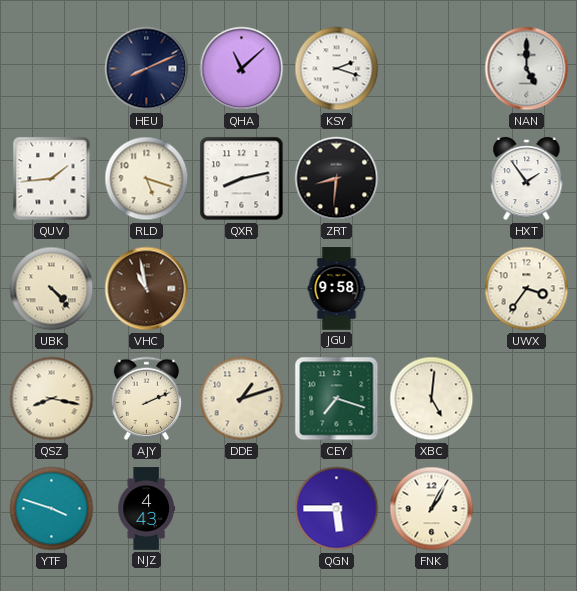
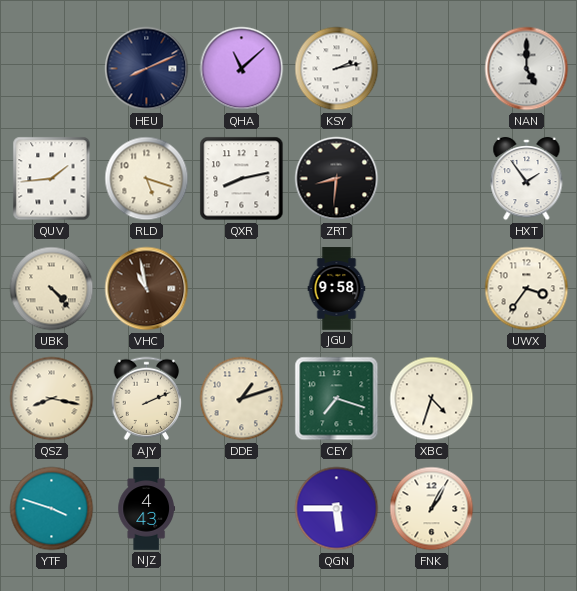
KSY: 2:18 -> 2:13 (337, 69)
XBC: 5:01 -> 4:33 (432, 399)
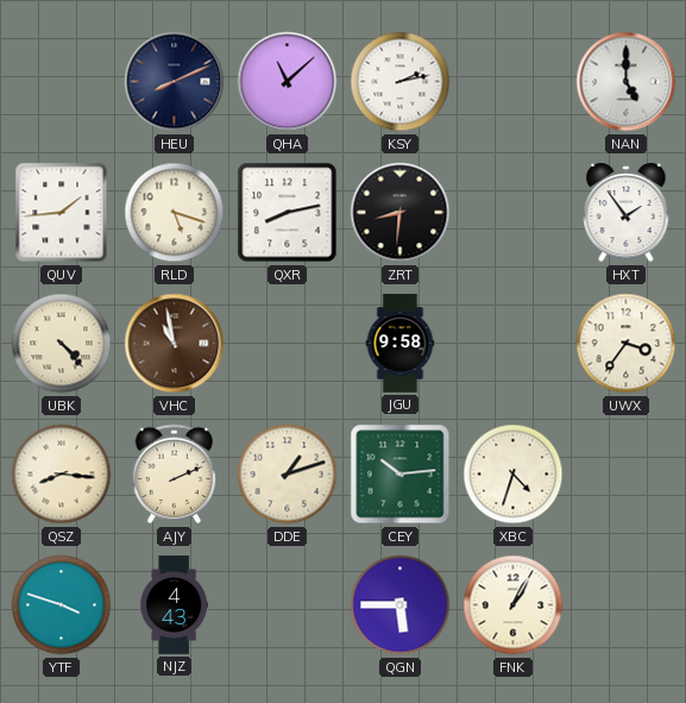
QSZ: 8:17 -> 8:16 (62, 475)
CEY: 7:18 -> 10:14 (401, 475)
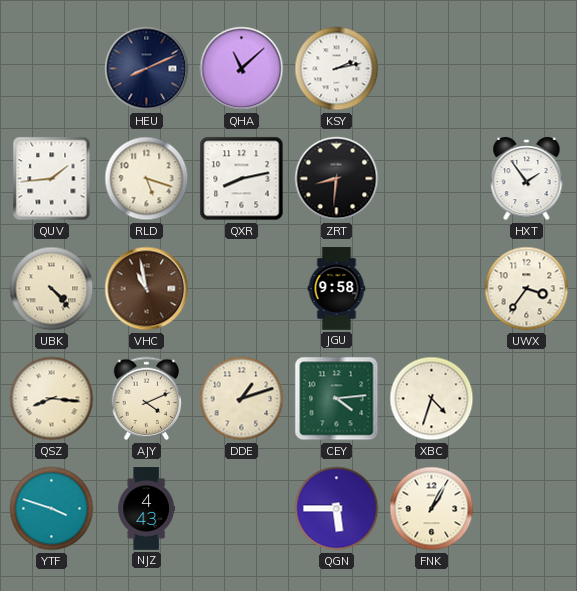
NAN: 5:00 -> none (627, 82)
AJY: 2:11 -> 4:11 (147, 399)
CEY: 10:14 -> 4:14 (337, 399)
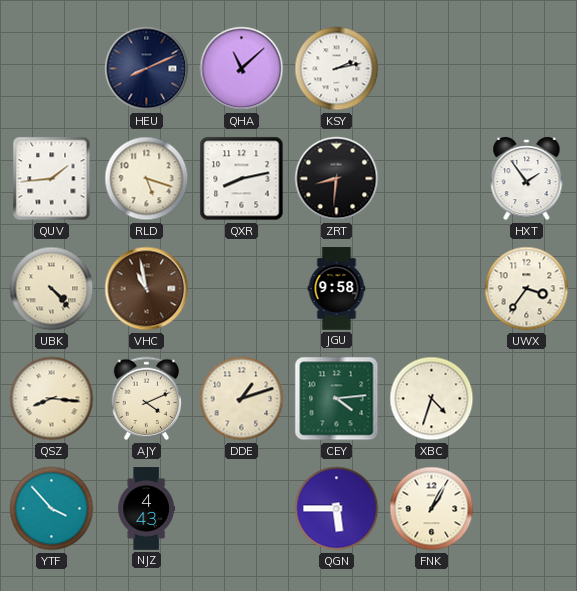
YTF: 3:48 -> 3:53 (52, 509)
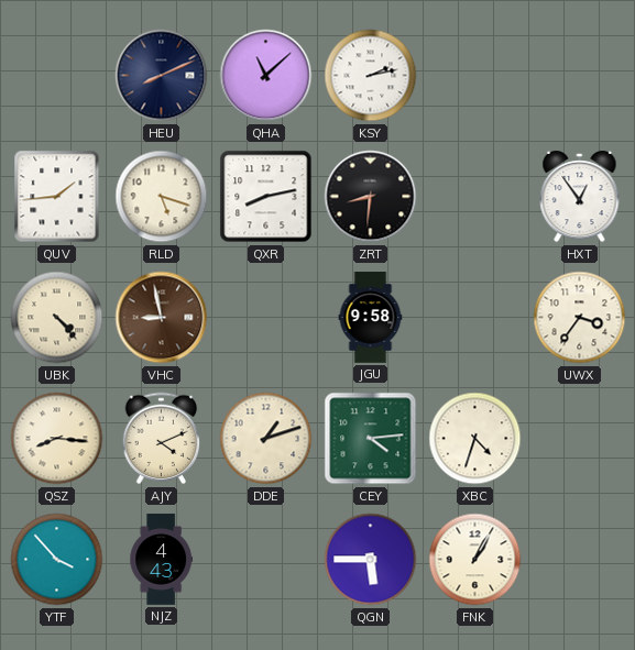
HXT: 1:54 -> 12:54 (580, 197)
VHC: 10:58 -> 8:58 (162, 318)
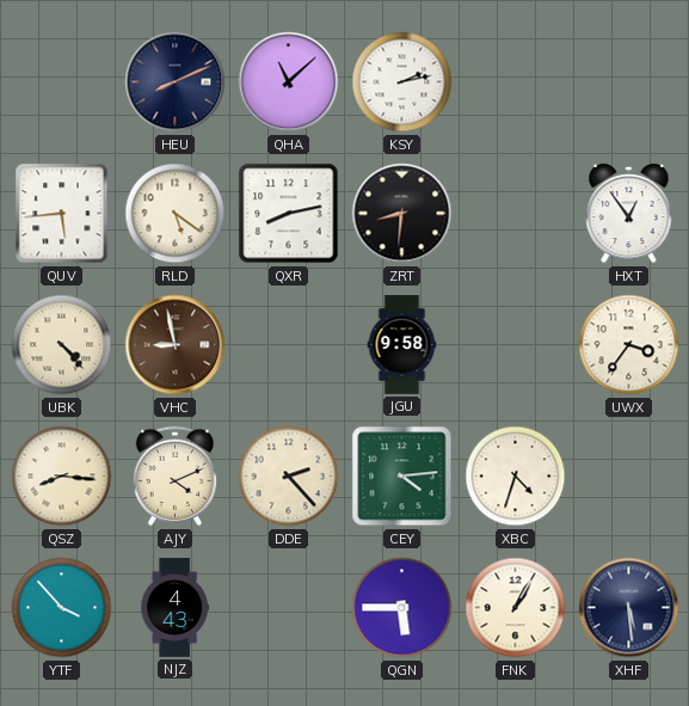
QUV: 1:44 -> 5:44 (62, 214)
RLD: 5:18 -> 5:21 (176, 214)
DDE: 1:12 -> 2:23 (289, 477)
XHF: none -> 5:29 (629, 608)
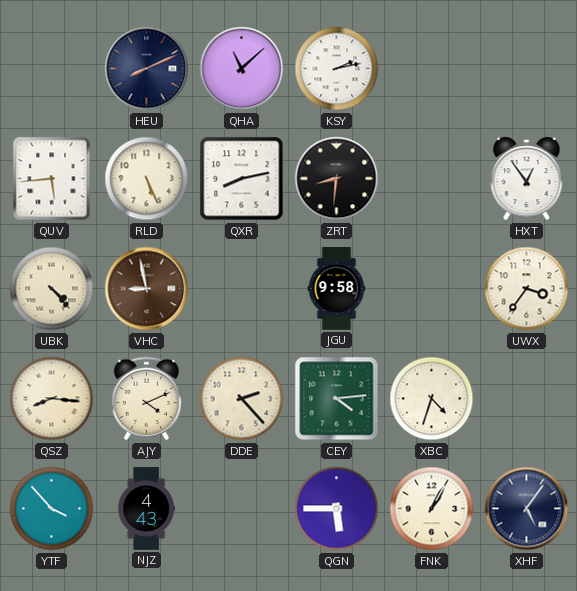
RLD: 5:21 -> 5:26 (147, 179)
XHF: 5:29 -> 5:06 (527, 509)
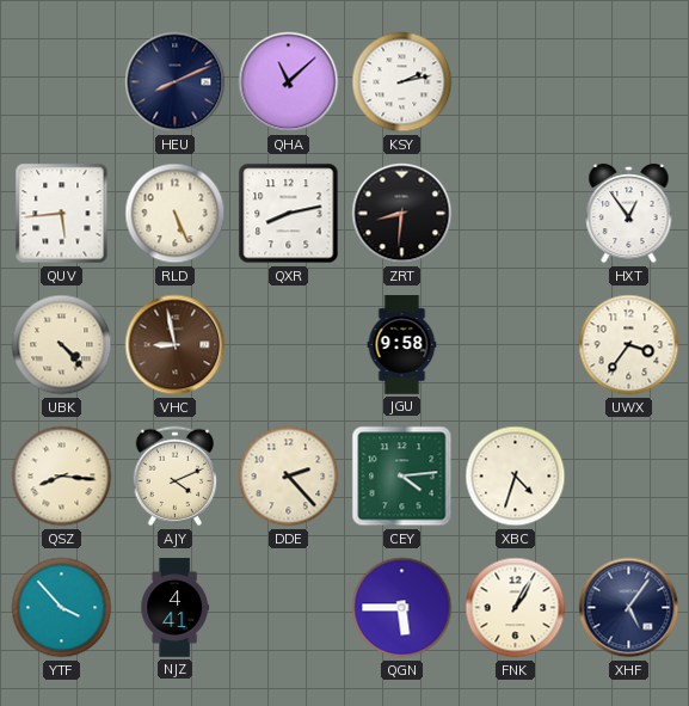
NJZ: 4:43 -> 4:41 (174, 608)
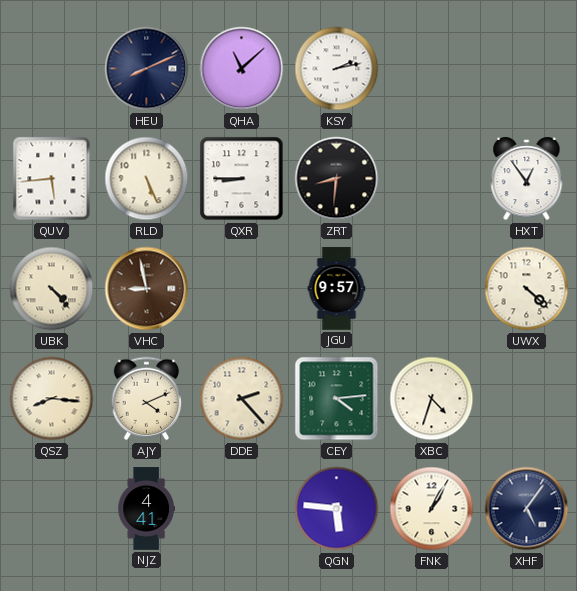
QXR: 8:13 -> 8:45 (242, 179)
JGU: 9:58 -> 9:57 (337, 289)
UWX: 3:36 -> 4:22 (527, 289)
YTF: 3:53 -> none (62, 608)
QGN: 5:45 -> 5:46 (337, 509)
